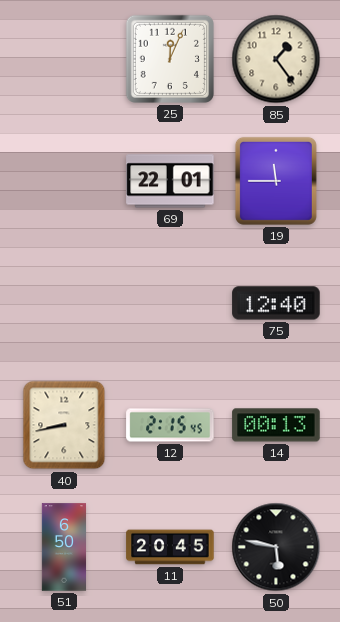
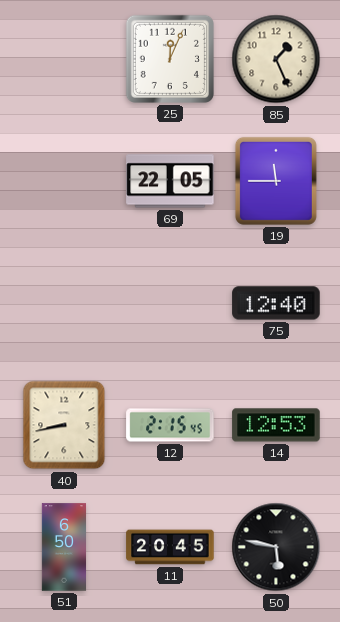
85: 1:24 -> 1:26 (276, 59)
69: 22:01 -> 22:05 (170, 181)
14: 00:13 -> 12:53 (276, 425)
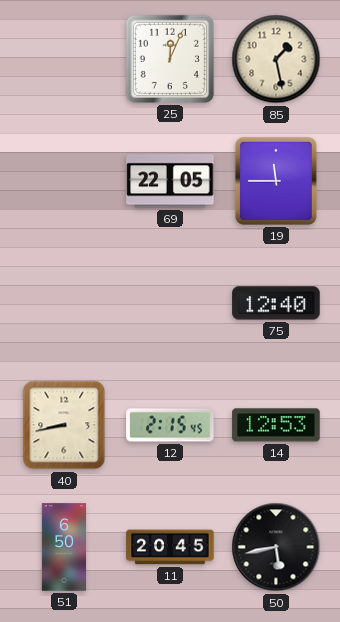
85: 1:26 -> 1:28 (276, 59)
50: 5:47 -> 5:43 (276, 547)
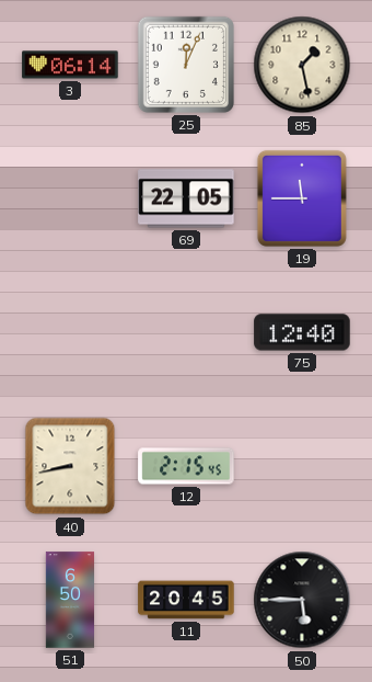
3: none -> 06:14 (70, 65)
14: 12:53 -> none (276, 425)
50: 5:43 -> 5:45 (302, 600)
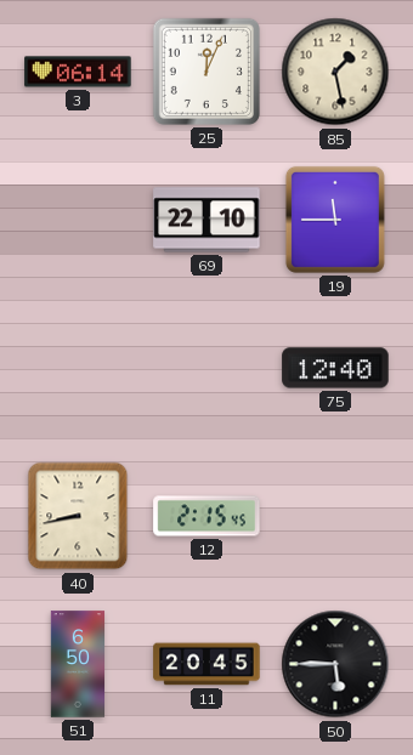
69: 22:05 -> 22:10 (206, 220)
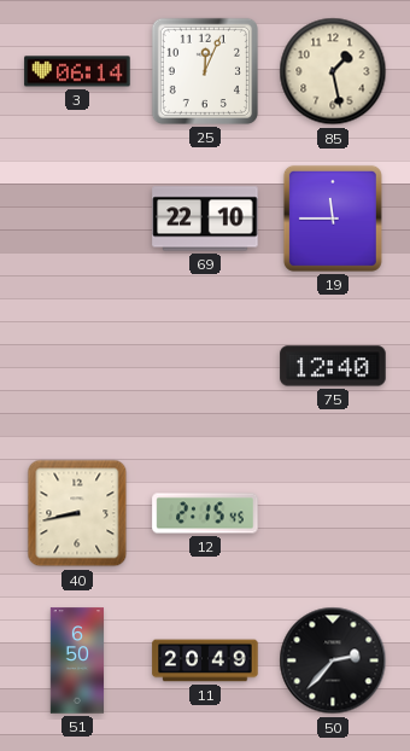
11: 20:45 -> 20:49 (205, 660)
50: 5:45 -> 2:37 (333, 660)
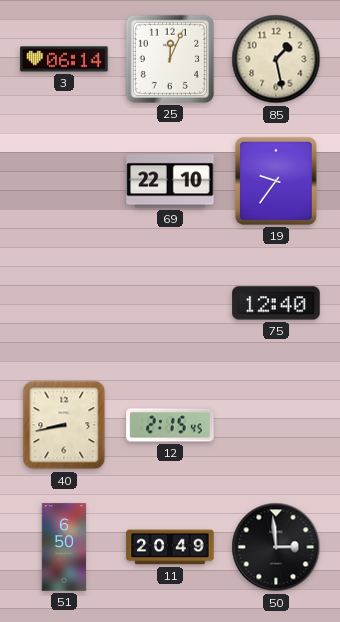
19: 11:45 -> 9:36 (276, 181)
50: 2:37 -> 2:59 (276, 547)
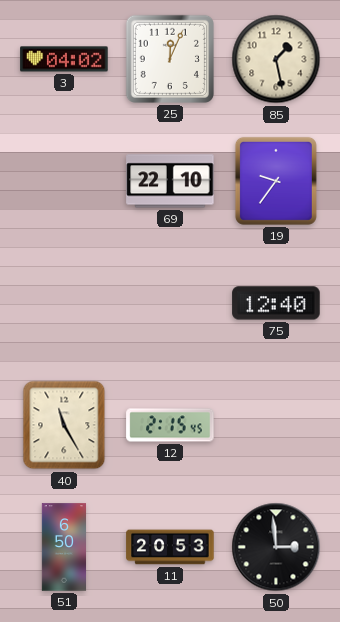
3: 06:14 -> 04:02 (64, 59)
40: 8:43 -> 11:25 (64, 425)
11: 20:49 -> 20:53 (170, 547)
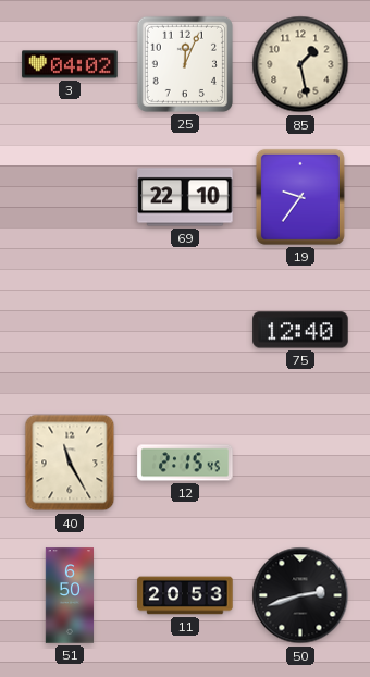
50: 2:59 -> 2:42 (300, 595)
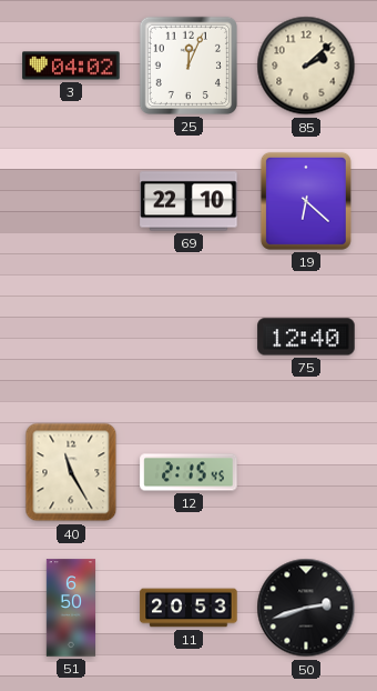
85: 1:28 -> 2:08 (306, 66)
19: 9:36 -> 6:22 (306, 201)
